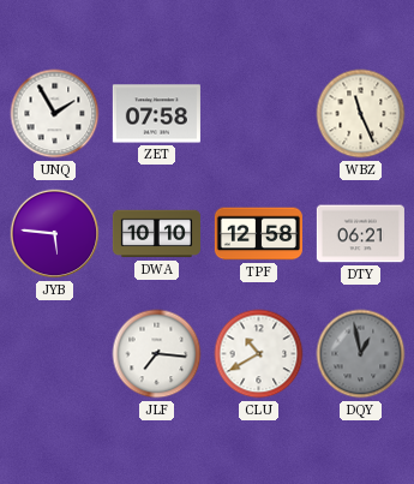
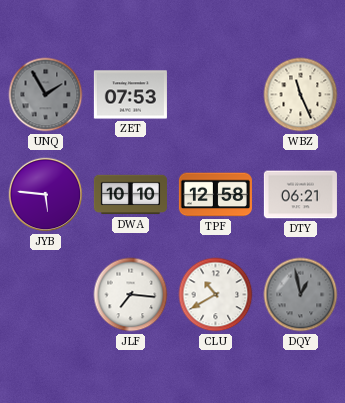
UNQ dial: white -> grey (46, 95)
ZET: 07:58 -> 07:53 (130, 95)
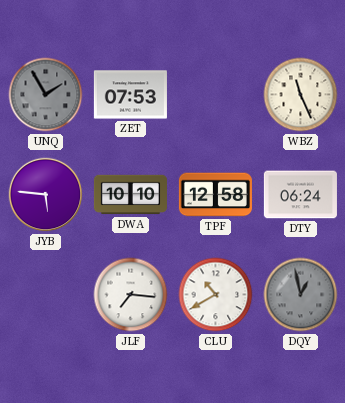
DTY: 06:21 -> 06:24 (300, 195)
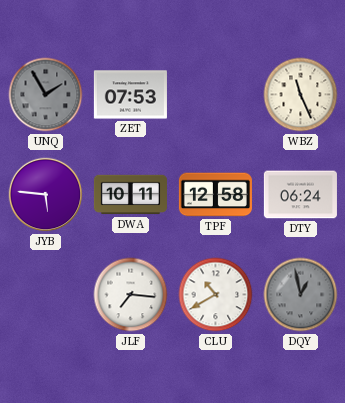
DWA: 10:10 -> 10:11 (130, 195)
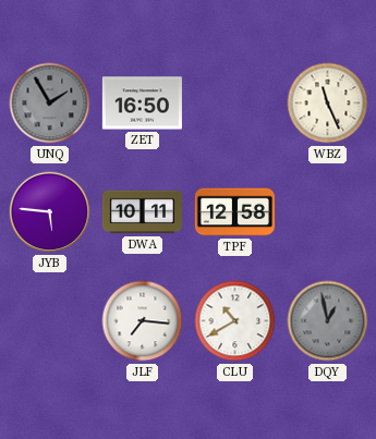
ZET: 07:53 -> 16:50 (142, 103)
DTY: 06:24 -> none (300, 195)
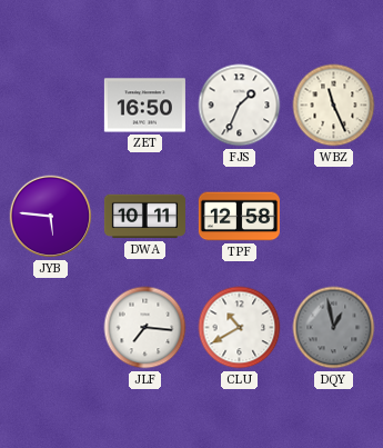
UNQ: 1:55 -> none (50, 103)
FJS: none -> 1:34 (240, 106)
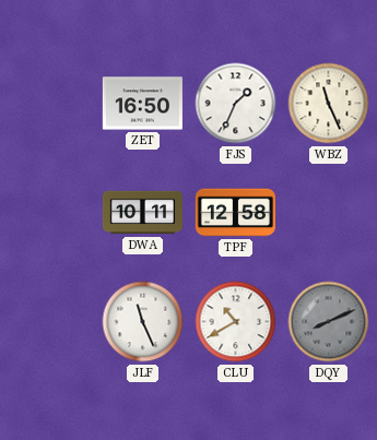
JYB: 5:46 -> none (51, 217)
JLF: 7:16 -> 11:26 (143, 322)
DQY: 12:58 -> 8:11 (329, 322)
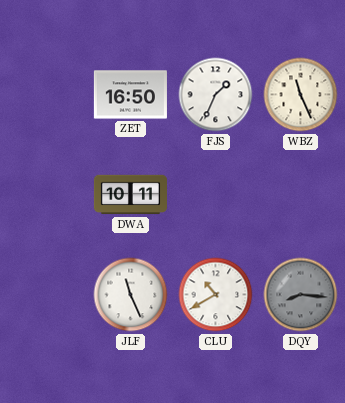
TPF: 12:58 -> none (235, 213)
DQY: 8:11 -> 8:16 (301, 295)
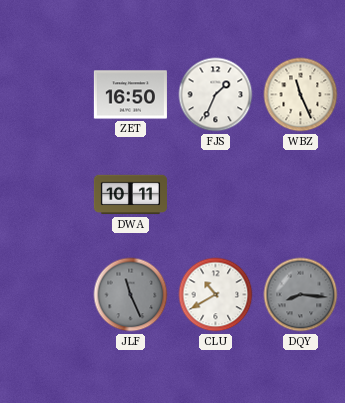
JLF dial: white -> grey (131, 295)
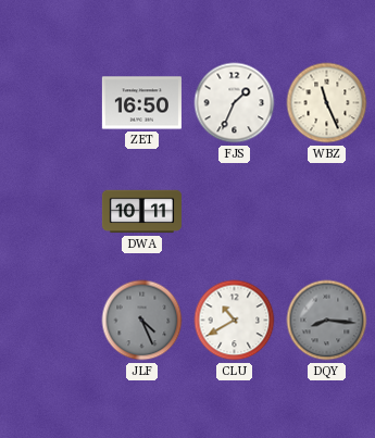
JLF: 11:26 -> 4:26 (142, 321)
